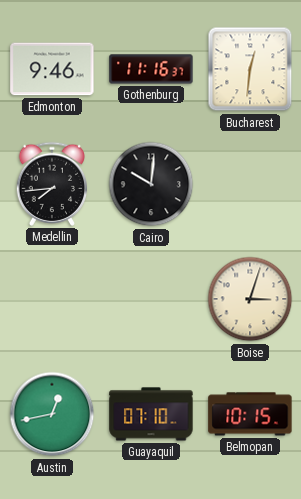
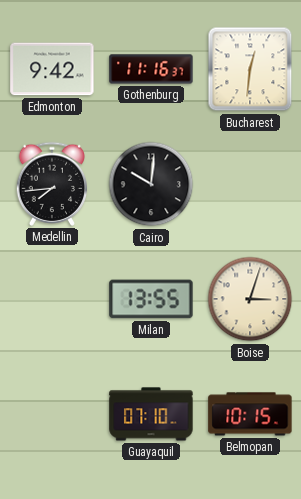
Edmonton: 9:46 -> 9:42 (52, 69)
Milan: none -> 13:55 (151, 299)
Austin: 12:43 -> none (52, 414)
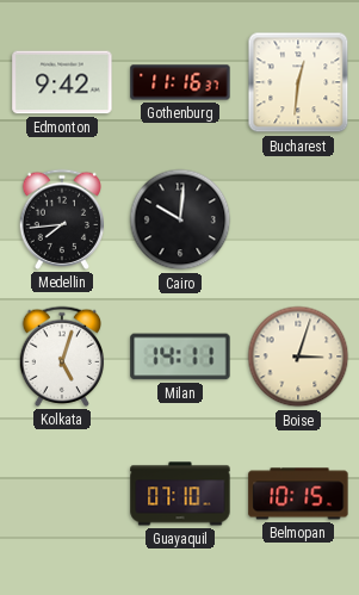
Kolkata: none -> 5:03 (61, 357)
Milan: 13:55 -> 14:11 (180, 357)
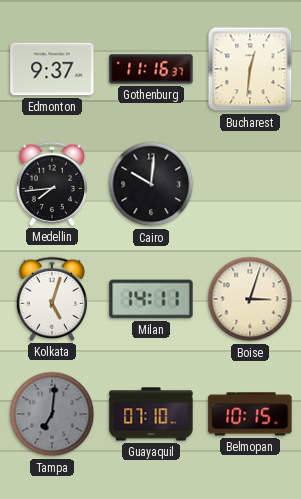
Edmonton: 9:42 -> 9:37 (52, 69)
Tampa: none -> 7:01 (52, 414)
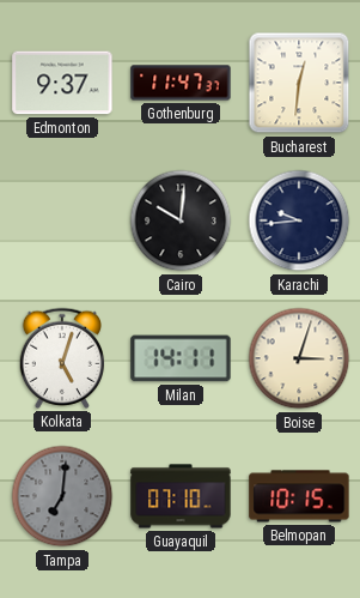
Gothenburg: 11:16 -> 11:47 (181, 83)
Medellin: 7:44 -> none (51, 184)
Karachi: none -> 9:44 (299, 221)
